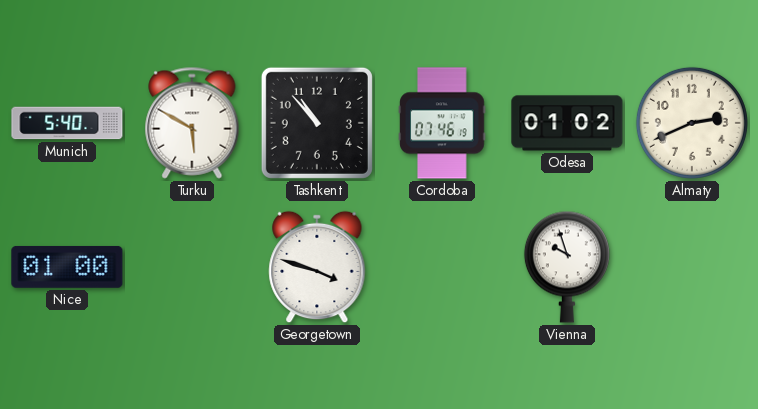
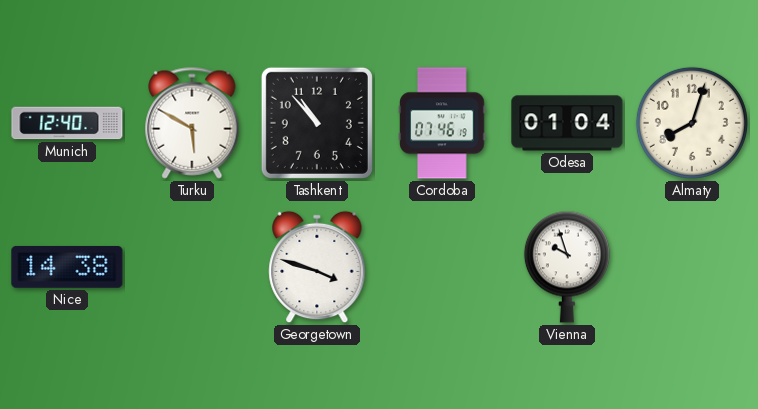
Munich: 5:40 -> 12:40 (67, 123)
Odesa: 01:02 -> 01:04 (567, 123)
Almaty: 2:41 -> 8:03 (692, 123)
Nice: 01:00 -> 14:38 (67, 267)
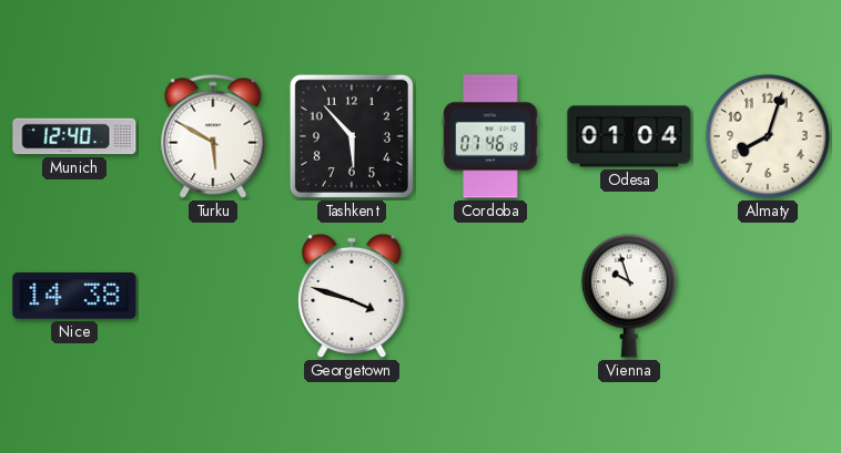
Tashkent: 10:53 -> 5:53 (352, 136)
